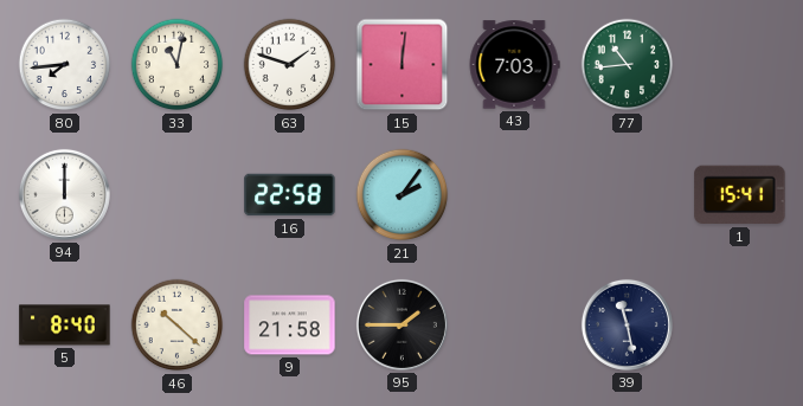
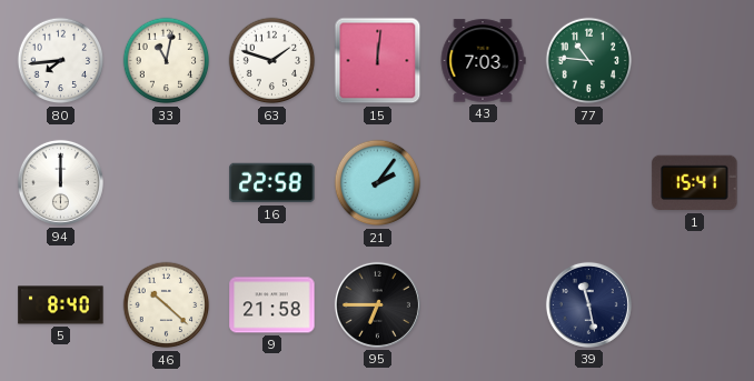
77: 10:44 -> 10:46 (589, 61)
95: 1:45 -> 6:45 (377, 304)
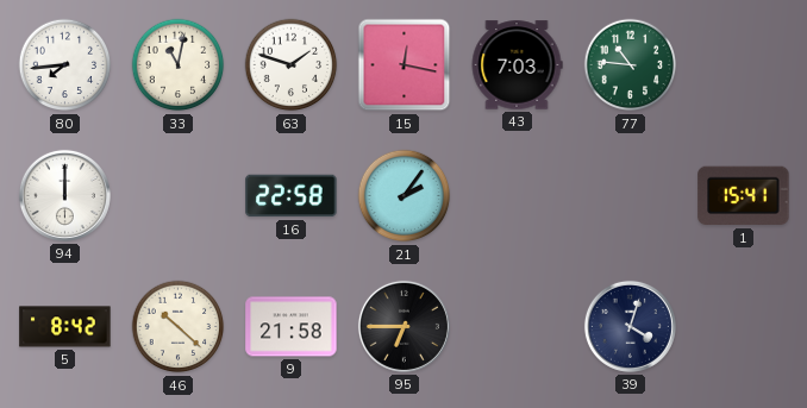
15: 12:01 -> 12:17 (405, 65)
5: 8:40 -> 8:42 (65, 327)
39: 11:28 -> 4:03 (630, 326)
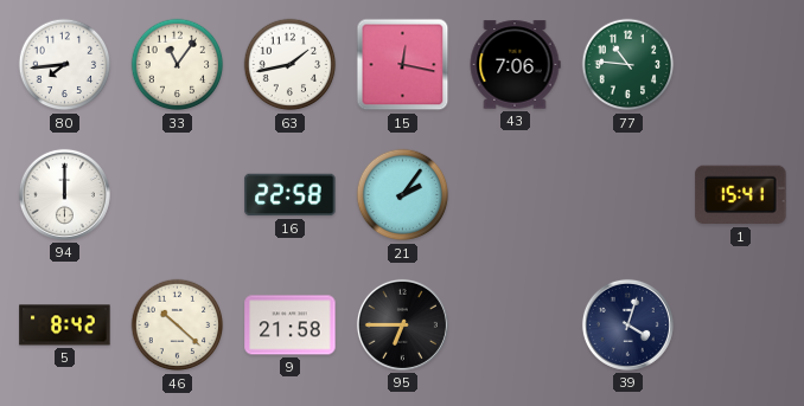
33: 11:02 -> 11:06 (178, 65)
63: 1:48 -> 1:43 (291, 65)
43: 7:03 -> 7:06 (515, 65)
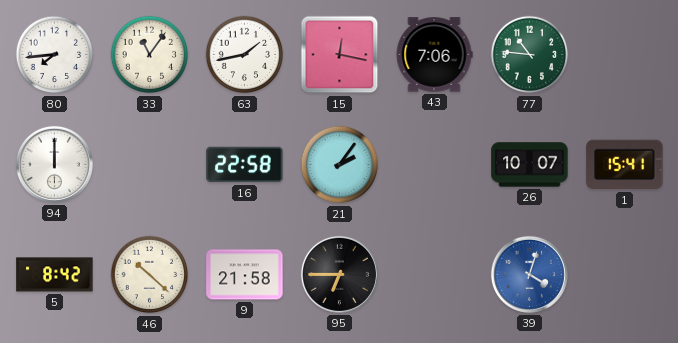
26: none -> 10:07 (530, 165)
39 dial: navy -> blue (529, 274)
